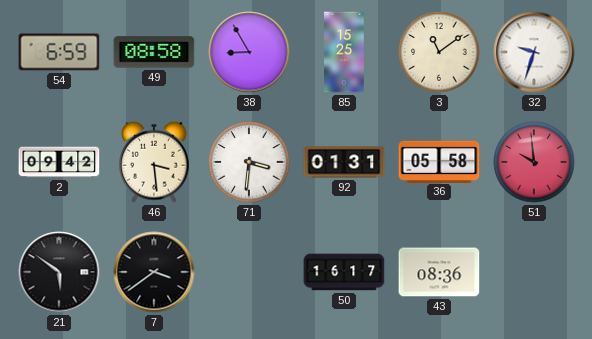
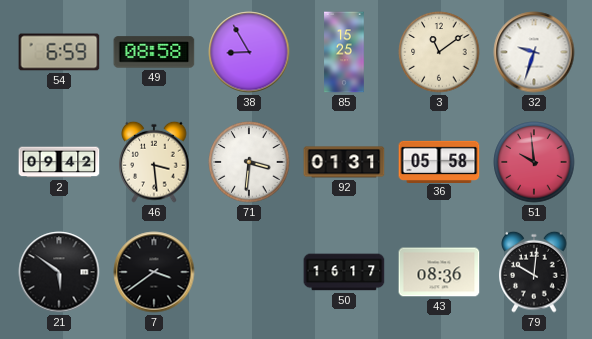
79: none -> 10:01 (534, 272)
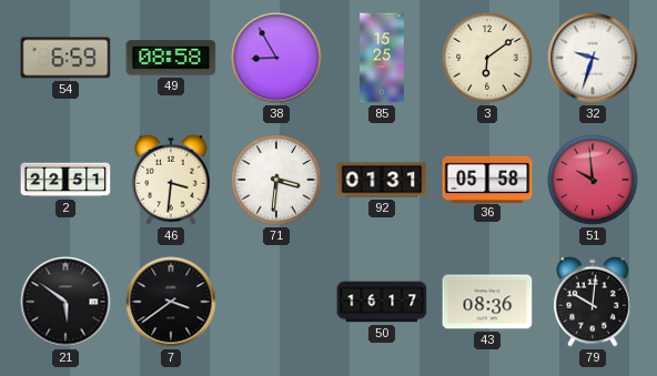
3: 11:09 -> 6:09 (487, 58)
2: 09:42 -> 22:51 (65, 180)
46: 3:29 -> 3:31 (171, 180)
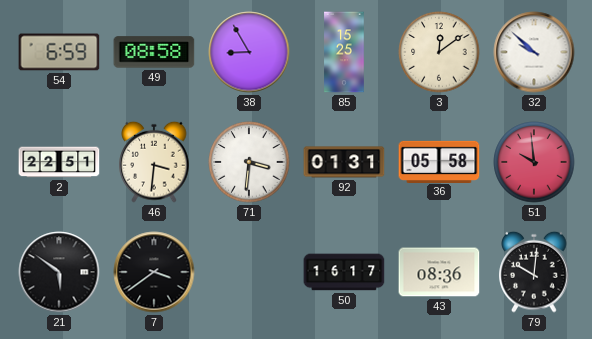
3: 6:09 -> 12:09 (439, 52)
32: 9:33 -> 9:52 (534, 52)
